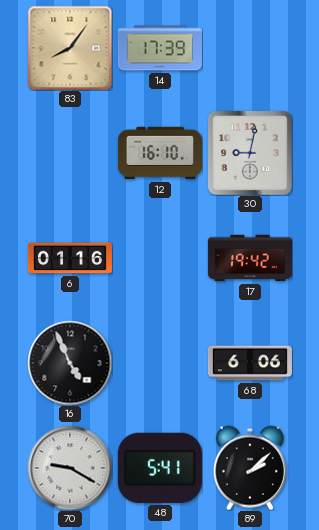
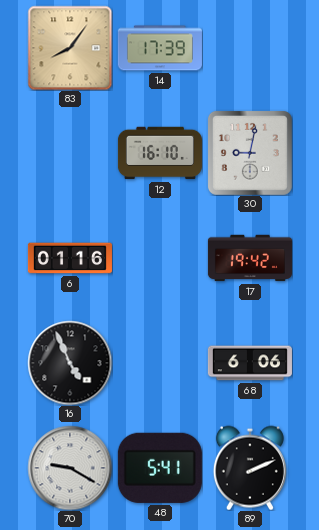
89: 2:08 -> 2:11 (250, 468)
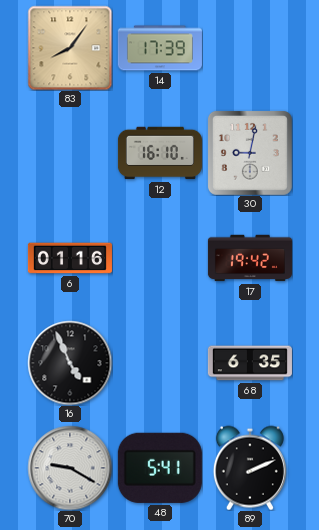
68: 6:06 -> 6:35 (250, 363)
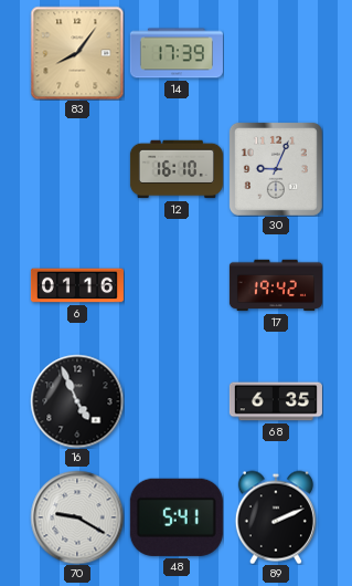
30: 9:02 -> 9:04 (276, 169)
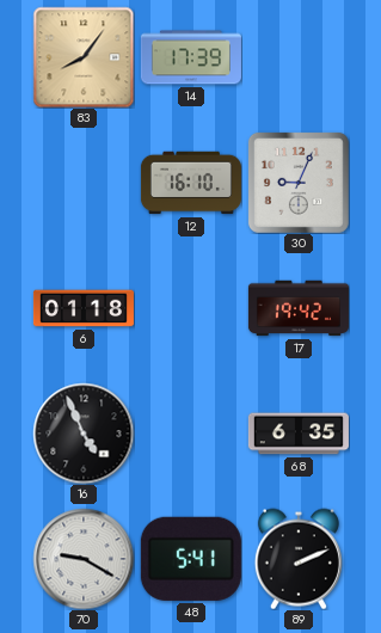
6: 01:16 -> 01:18 (84, 308)
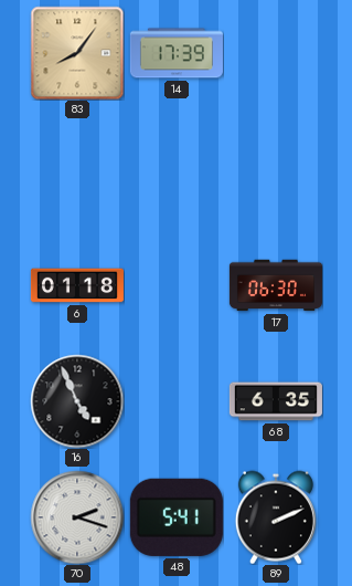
12: 16:10 -> none (191, 183)
30: 9:04 -> none (299, 183)
17: 19:42 -> 06:30 (276, 285)
70: 9:20 -> 2:18 (77, 517)
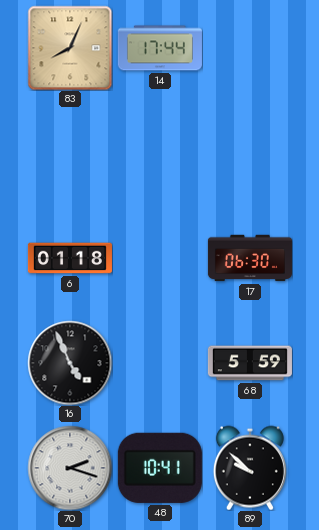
83: 8:06 -> 8:04 (70, 48)
14: 17:39 -> 17:44 (160, 48)
68: 6:35 -> 5:59 (250, 363)
48: 5:41 -> 10:41 (160, 468)
89: 2:11 -> 9:52 (250, 468)
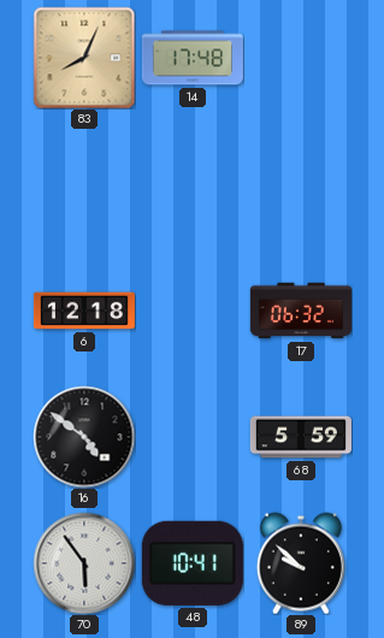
14: 17:44 -> 17:48 (193, 58)
6: 01:18 -> 12:18 (84, 311)
17: 06:30 -> 06:32 (301, 311)
16: 4:56 -> 4:51 (84, 437)
70: 2:18 -> 5:54 (84, 563)
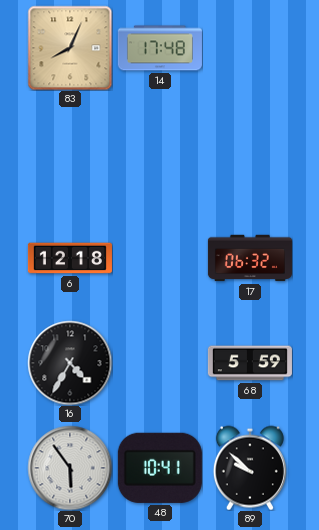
16: 4:51 -> 4:35 (70, 363)
